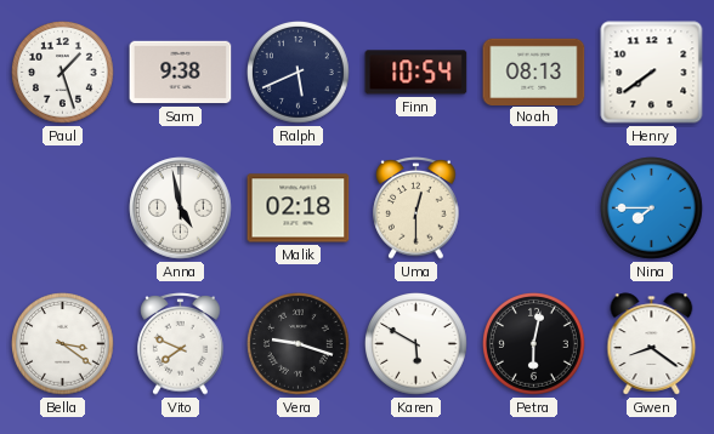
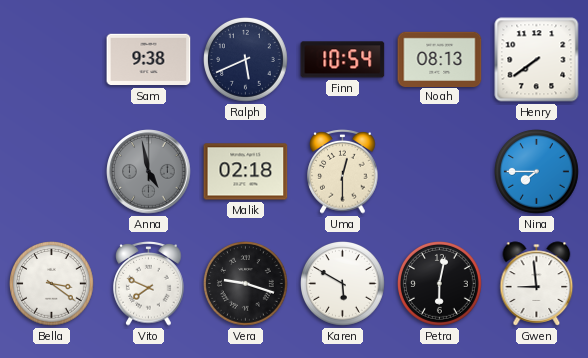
Paul: 1:27 -> none (63, 73)
Anna dial: white -> grey (149, 172)
Gwen: 8:21 -> 8:59 (537, 284)
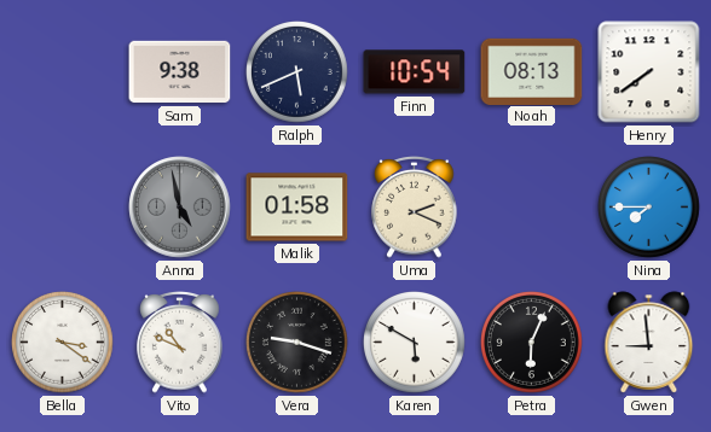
Malik: 02:18 -> 01:58 (297, 208)
Uma: 12:30 -> 2:19 (415, 208)
Vito: 7:49 -> 10:49 (180, 343)
Petra: 6:02 -> 6:04 (532, 343)
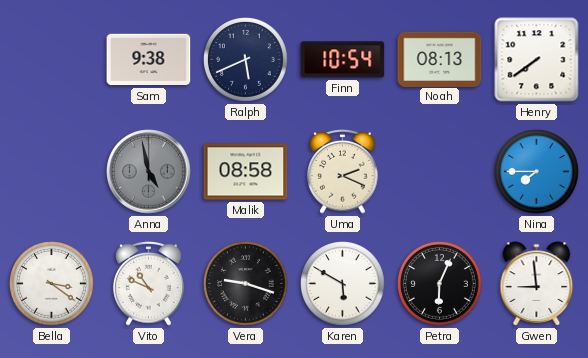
Malik: 01:58 -> 08:58 (246, 172)
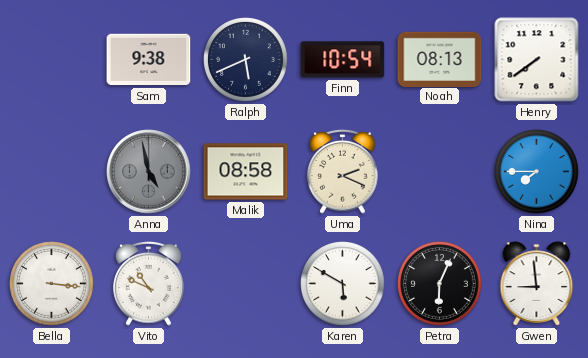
Bella: 3:21 -> 3:16 (52, 284)
Vera: 9:18 -> none (246, 284)
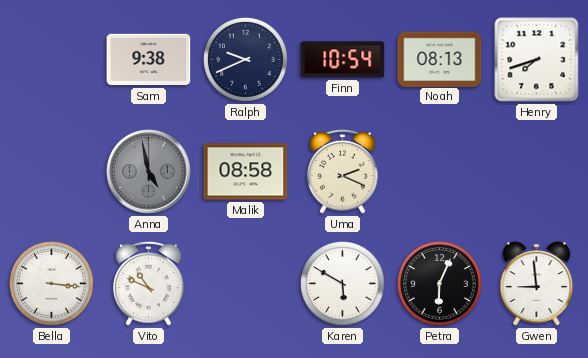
Ralph: 5:41 -> 9:41 (246, 60)
Henry: 7:39 -> 7:42 (537, 60)
Nina: 7:45 -> none (537, 172)
